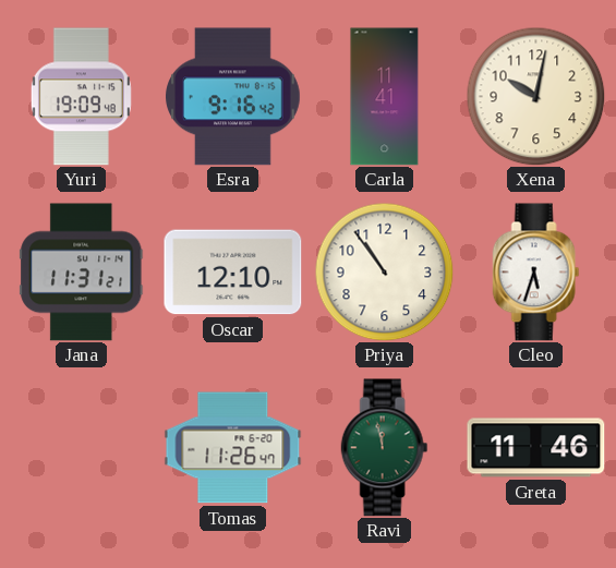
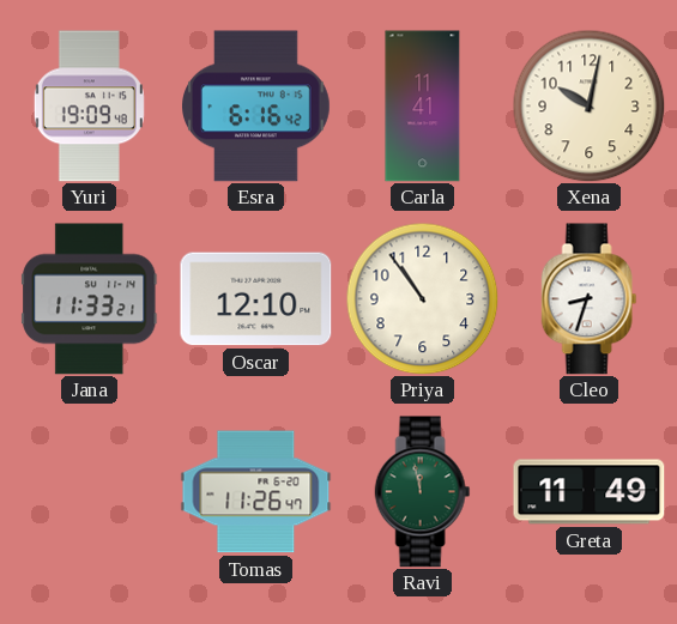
Esra: 9:16 -> 6:16 (256, 107)
Jana: 11:31 -> 11:33 (90, 299)
Cleo: 5:33 -> 8:33 (590, 299)
Greta: 11:46 -> 11:49 (590, 492)
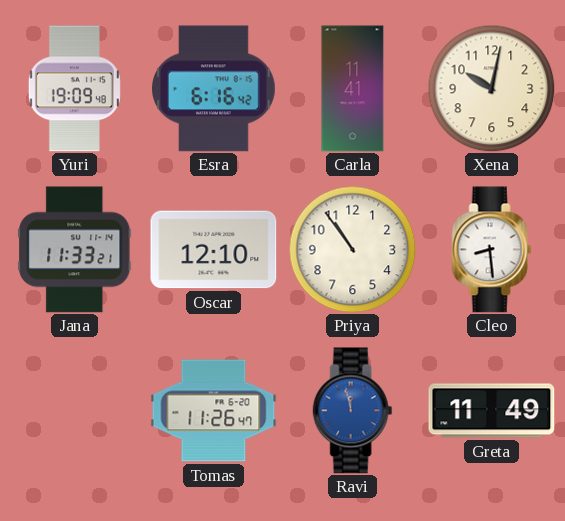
Cleo: 8:33 -> 8:29 (492, 250)
Ravi dial: green -> blue (353, 411)
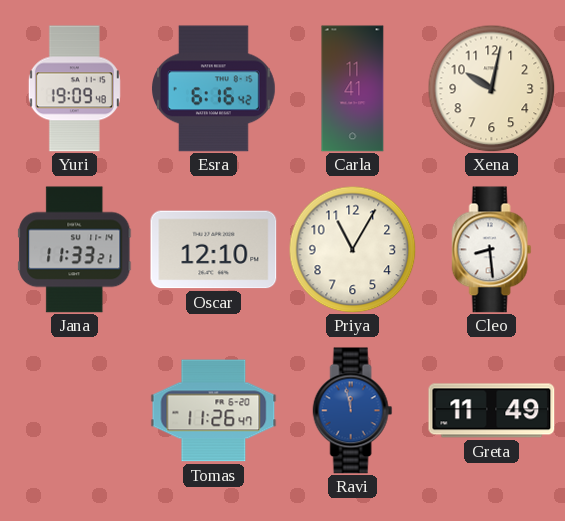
Priya: 10:54 -> 11:05 (352, 249)
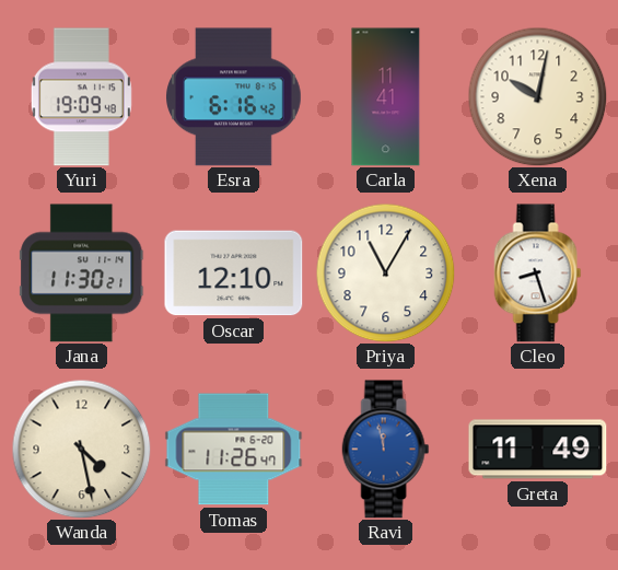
Jana: 11:33 -> 11:30 (82, 274)
Cleo: 8:29 -> 8:27 (538, 274)
Wanda: none -> 4:28 (81, 449)
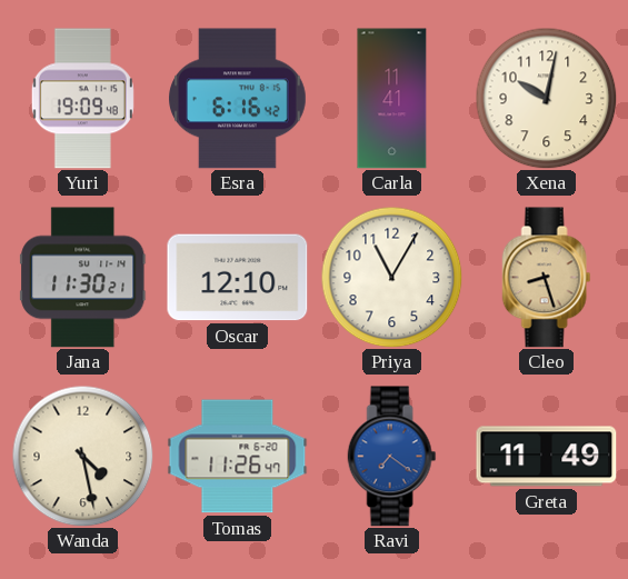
Cleo dial: white -> champagne (547, 278)
Ravi: 11:58 -> 7:21 (392, 457)
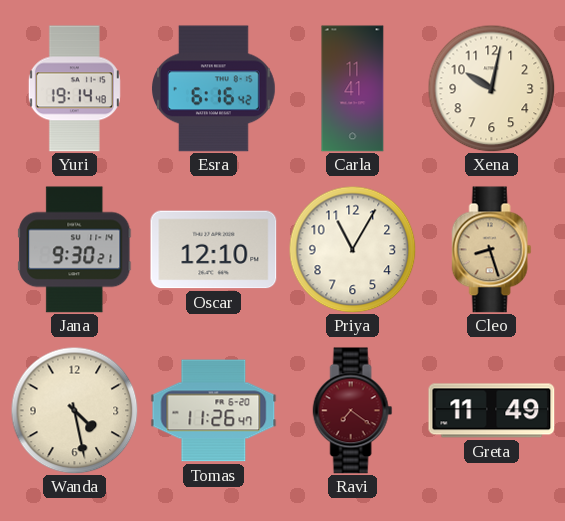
Yuri: 19:09 -> 19:14 (74, 89)
Jana: 11:30 -> 9:30 (75, 250)
Ravi dial: blue -> burgundy (353, 411)
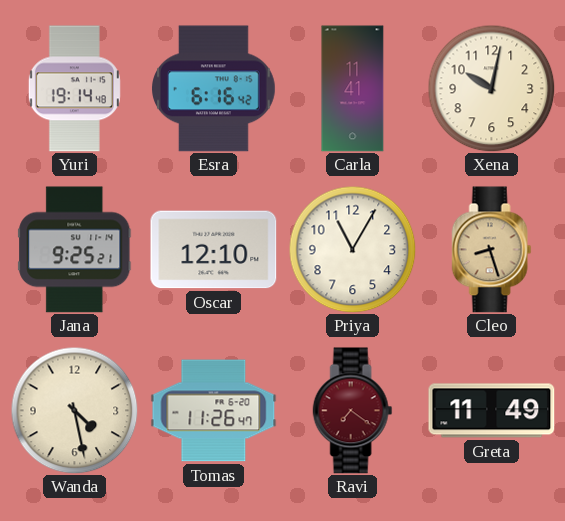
Jana: 9:30 -> 9:25 (75, 250)
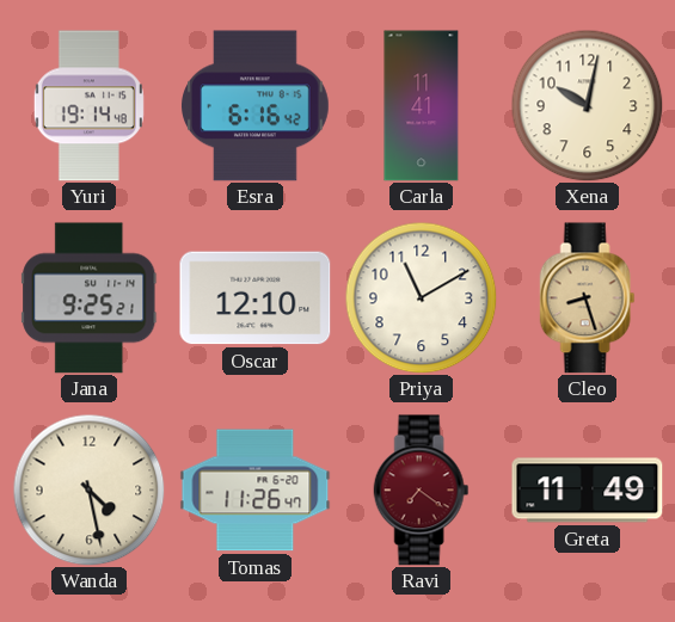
Priya: 11:05 -> 11:10 (421, 297)
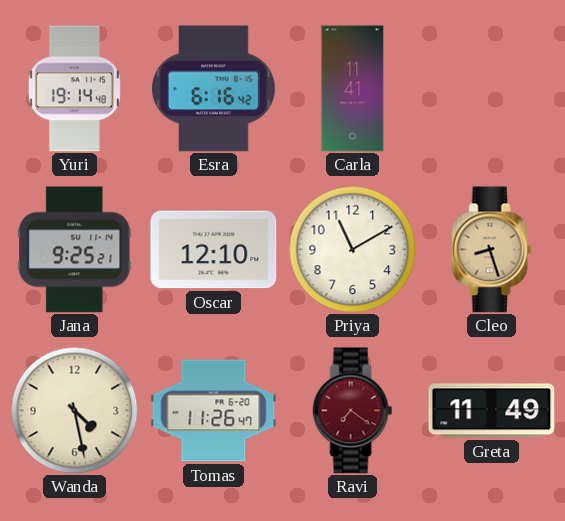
Xena: 10:02 -> none (587, 105)
